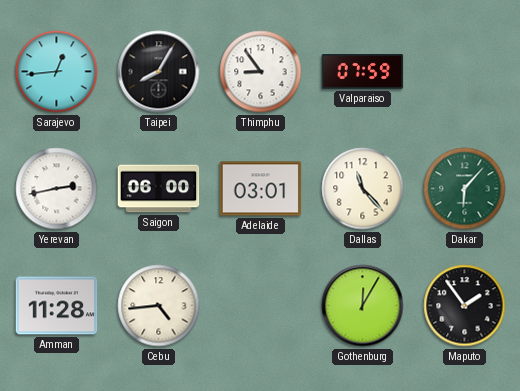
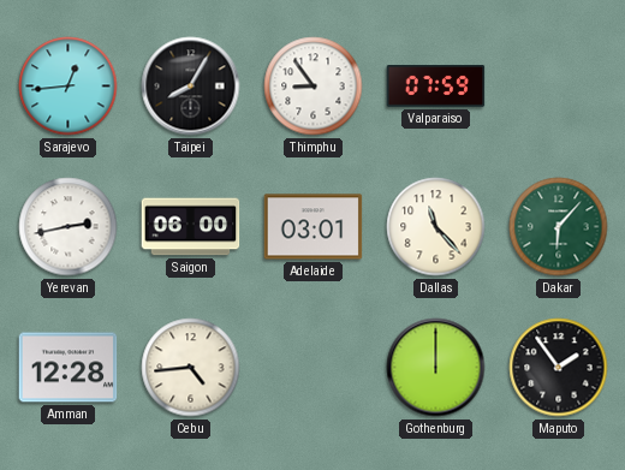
Amman: 11:28 -> 12:28 (69, 368)
Gothenburg: 12:05 -> 12:00 (436, 368)
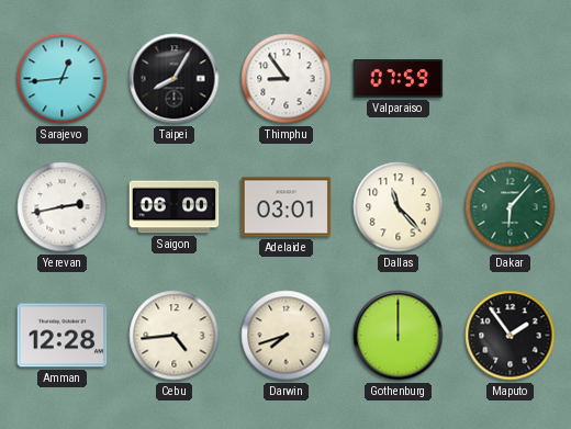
Darwin: none -> 7:42 (287, 336)
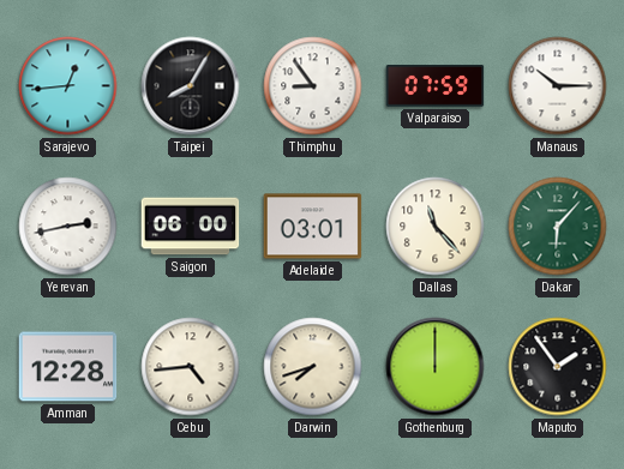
Manaus: none -> 10:15 (558, 86)
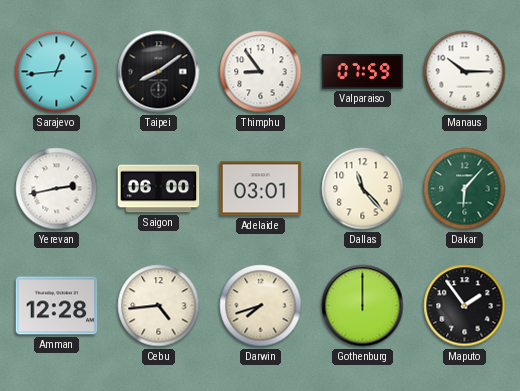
Taipei: 8:05 -> 8:09 (159, 72)
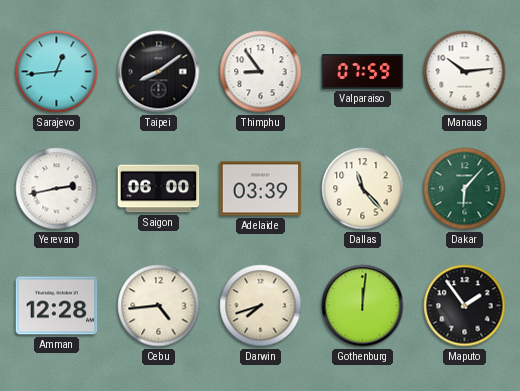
Manaus: 10:15 -> 10:14 (465, 72)
Adelaide: 03:01 -> 03:39 (261, 189)
Gothenburg: 12:00 -> 12:01 (363, 306)
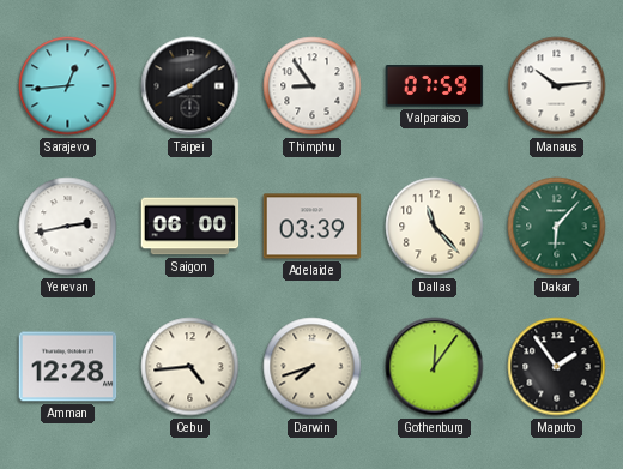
Gothenburg: 12:01 -> 12:06 (435, 367)
